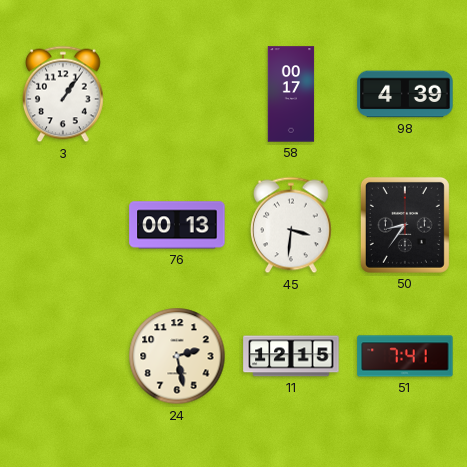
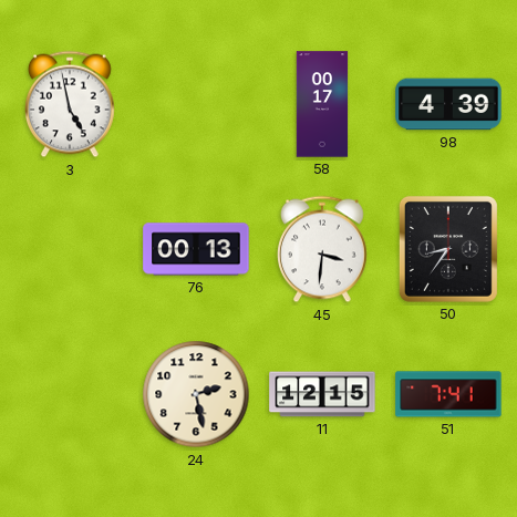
3: 1:06 -> 4:58 (71, 104)
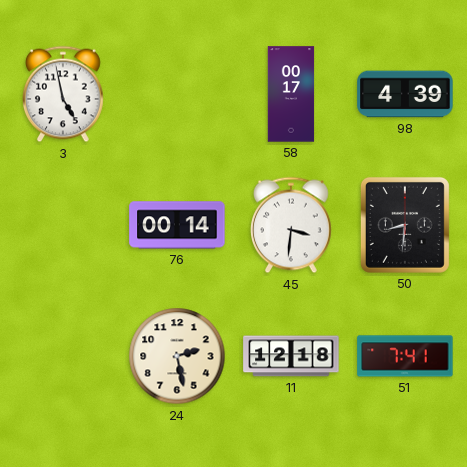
76: 00:13 -> 00:14 (177, 225)
50: 8:36 -> 8:31 (405, 225)
11: 12:15 -> 12:18 (291, 356)
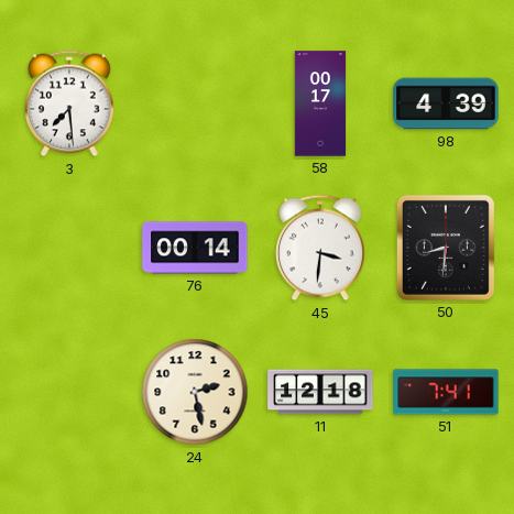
3: 4:58 -> 7:29 (70, 103)
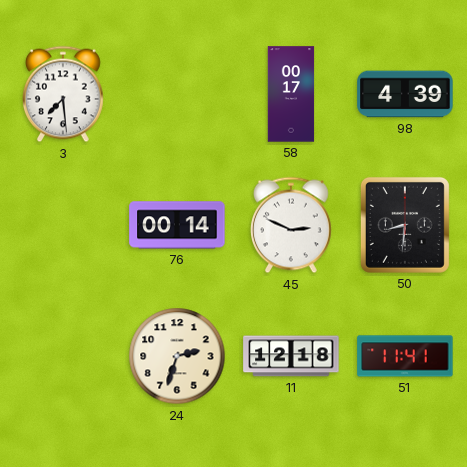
45: 3:31 -> 2:49 (292, 225)
24: 2:28 -> 2:33 (177, 356)
51: 7:41 -> 11:41 (405, 356)
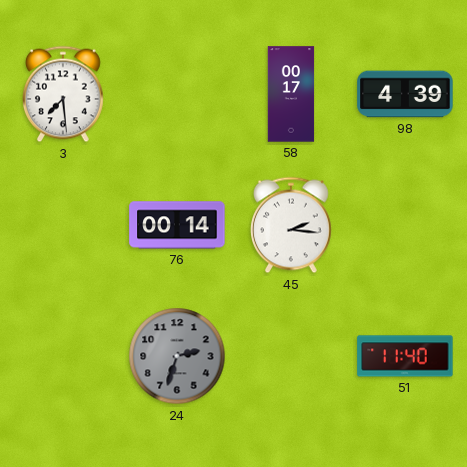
45: 2:49 -> 2:16 (292, 225)
50: 8:31 -> none (405, 225)
24 dial: cream -> grey (177, 356)
11: 12:18 -> none (291, 356)
51: 11:41 -> 11:40 (405, 356)
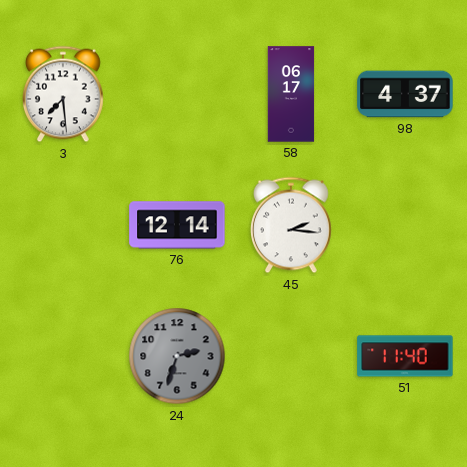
58: 00:17 -> 06:17 (291, 94)
98: 4:39 -> 4:37 (405, 94)
76: 00:14 -> 12:14 (177, 225)
